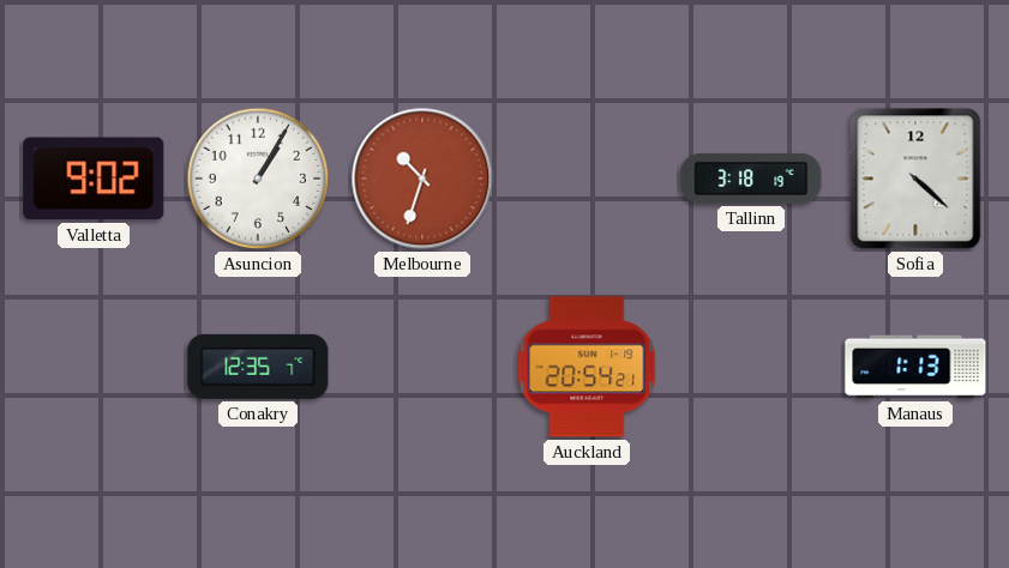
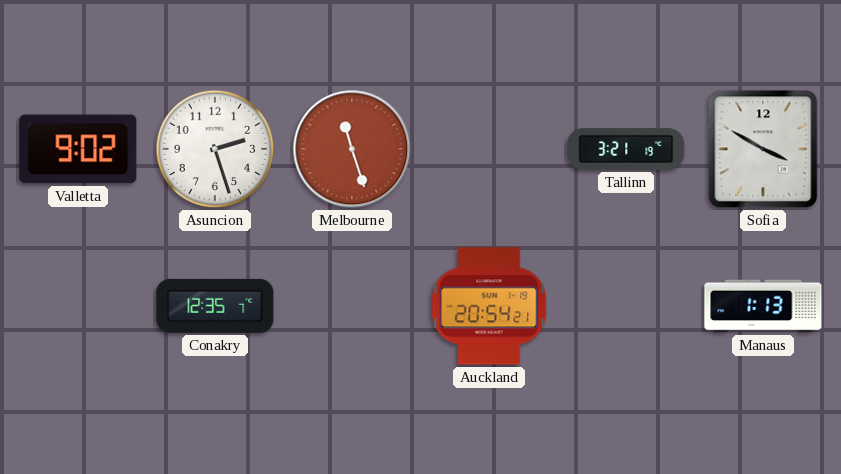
Asuncion: 1:05 -> 2:27 (215, 149)
Melbourne: 10:33 -> 11:27 (352, 149)
Tallinn: 3:18 -> 3:21 (626, 149)
Sofia: 4:22 -> 3:50 (763, 149)
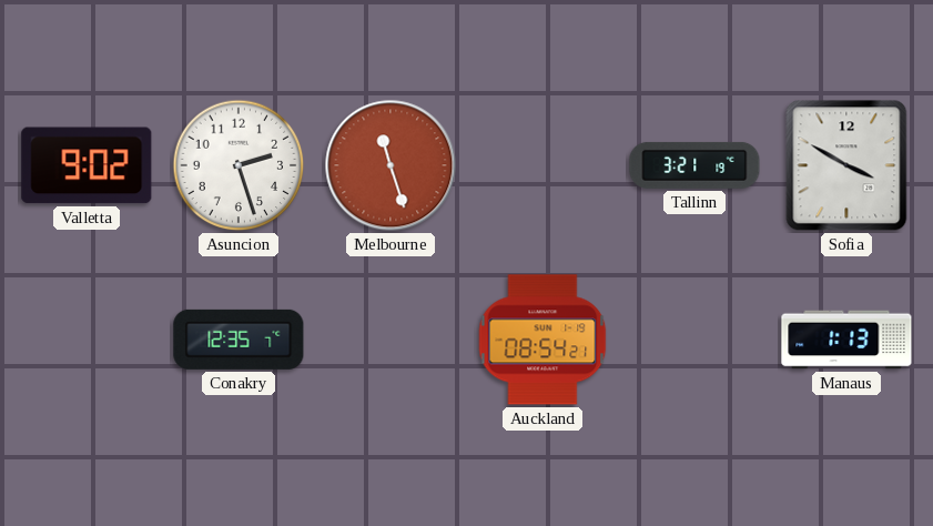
Auckland: 20:54 -> 08:54 (542, 340)
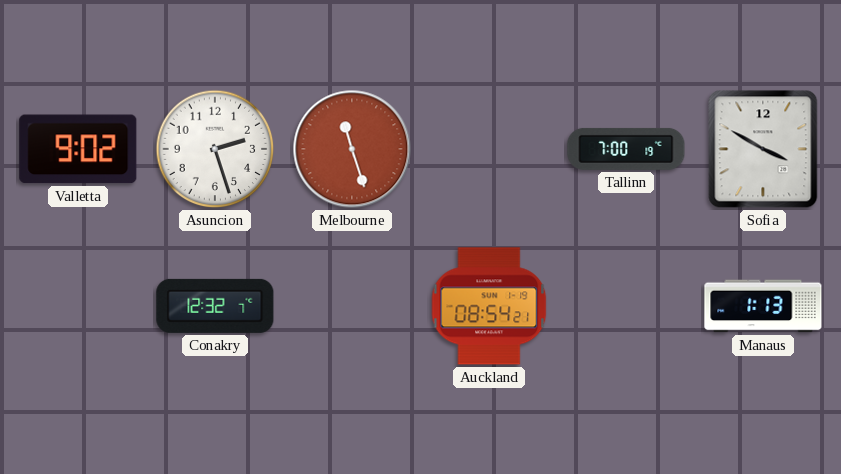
Tallinn: 3:21 -> 7:00 (626, 149)
Conakry: 12:35 -> 12:32 (215, 306)
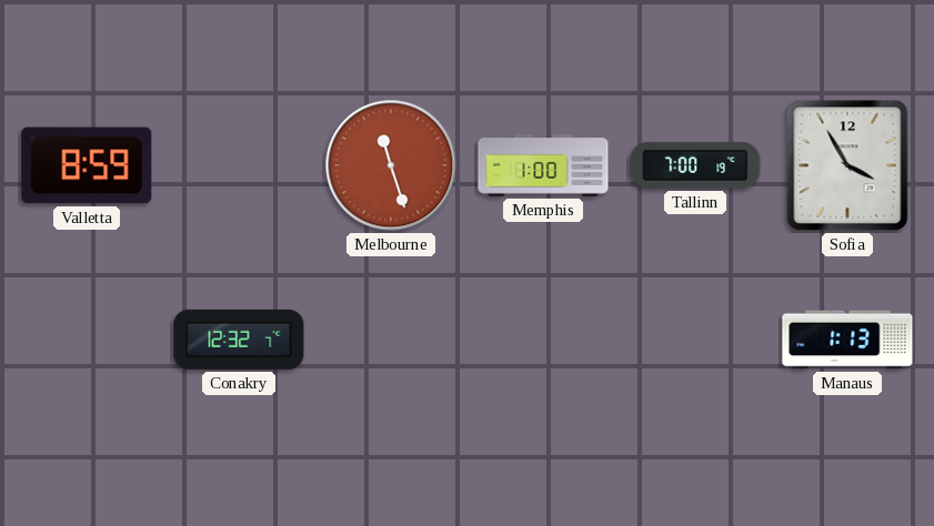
Valletta: 9:02 -> 8:59 (87, 165)
Asuncion: 2:27 -> none (215, 149)
Memphis: none -> 1:00 (543, 165)
Sofia: 3:50 -> 3:55 (847, 165)
Auckland: 08:54 -> none (489, 306)
